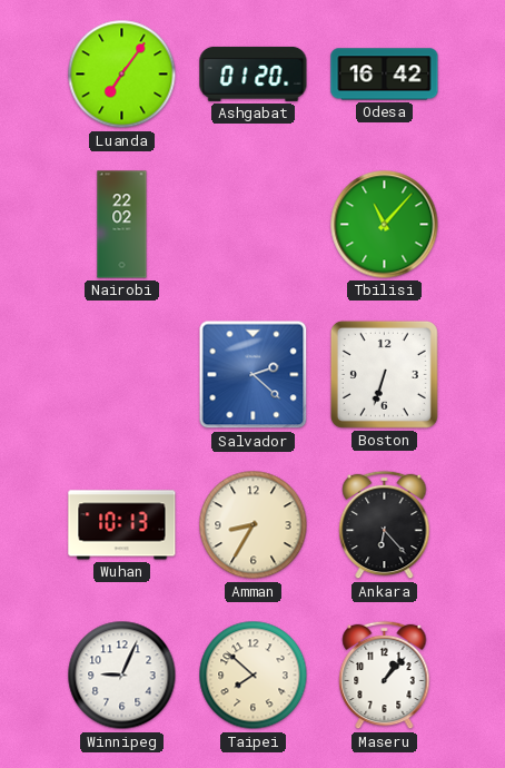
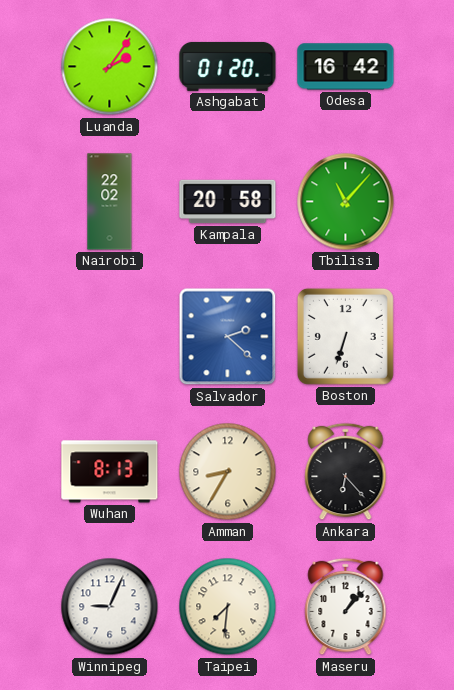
Luanda: 7:06 -> 2:06 (110, 67)
Kampala: none -> 20:58 (228, 202)
Wuhan: 10:13 -> 8:13 (110, 472)
Taipei: 7:52 -> 7:31 (228, 607)
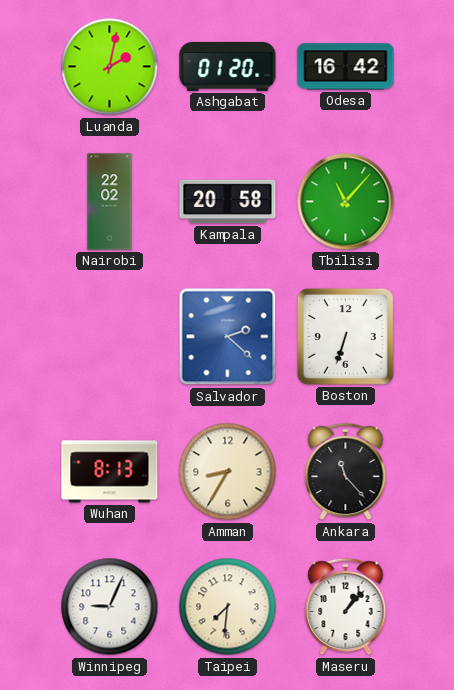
Luanda: 2:06 -> 2:02 (110, 67)
Ankara: 6:23 -> 11:23 (346, 472)
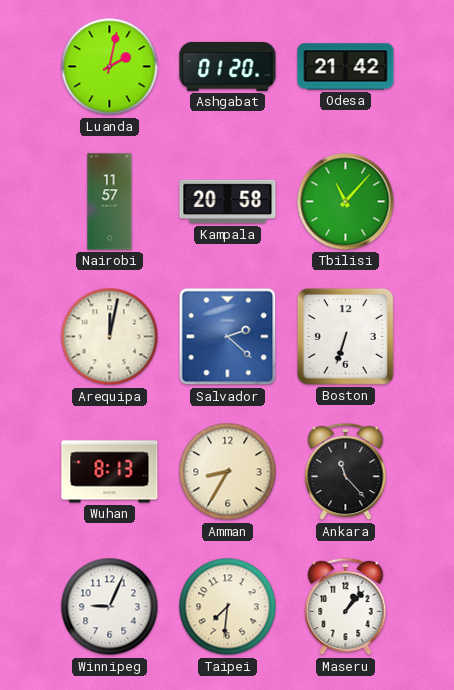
Odesa: 16:42 -> 21:42 (346, 67)
Nairobi: 22:02 -> 11:57 (110, 202)
Arequipa: none -> 12:02 (110, 337)
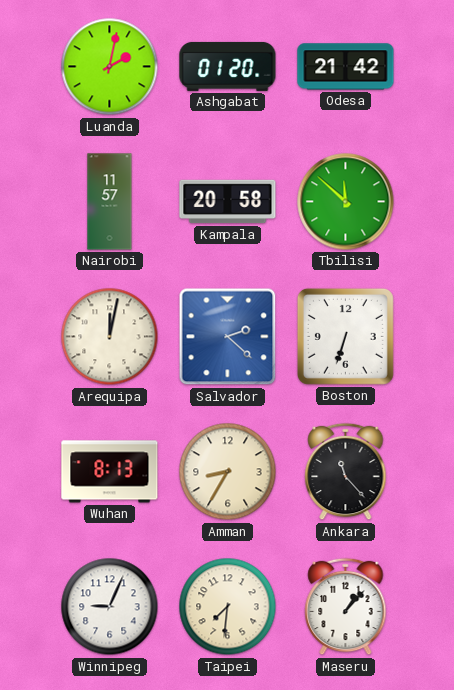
Tbilisi: 11:07 -> 11:52 (346, 202)
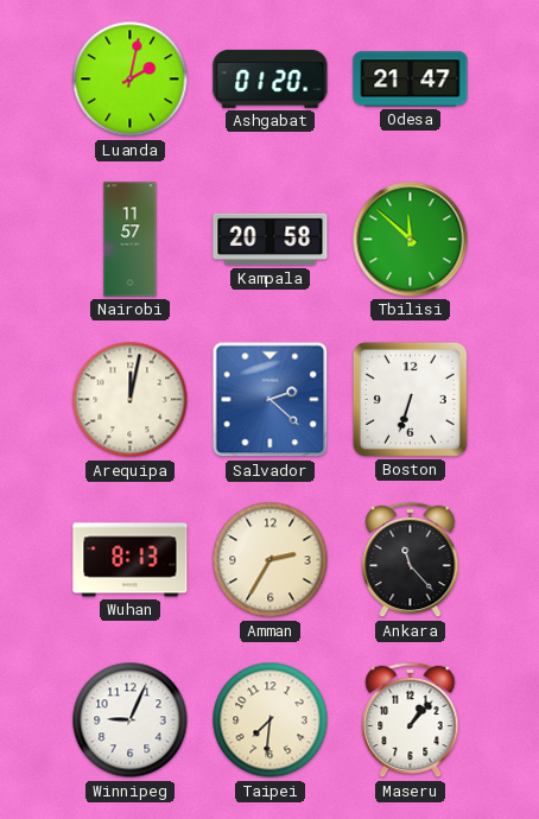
Odesa: 21:42 -> 21:47 (411, 80)
Amman: 8:35 -> 2:35 (271, 560)
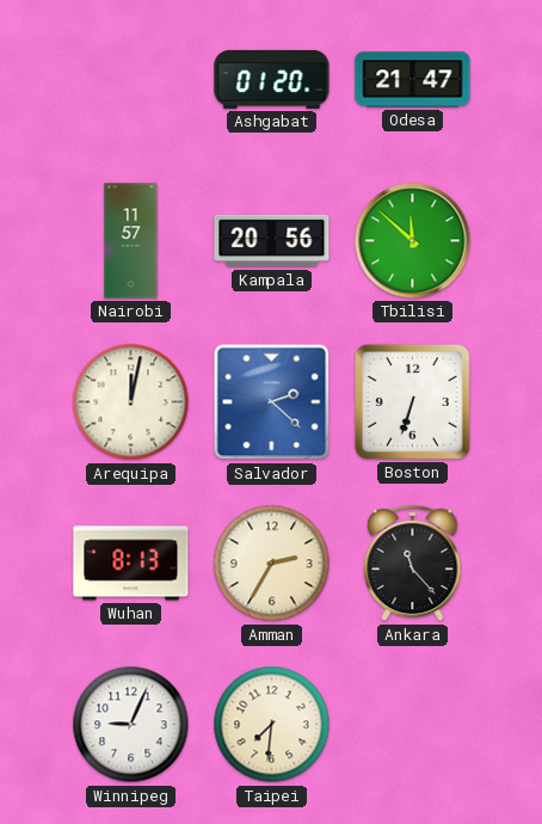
Luanda: 2:02 -> none (131, 80)
Kampala: 20:58 -> 20:56 (272, 241)
Maseru: 1:07 -> none (411, 720)
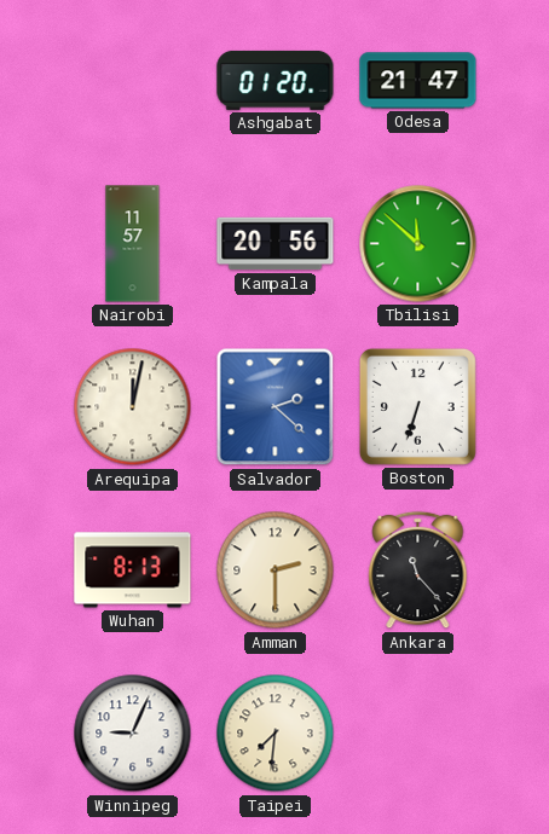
Amman: 2:35 -> 2:30 (276, 571)
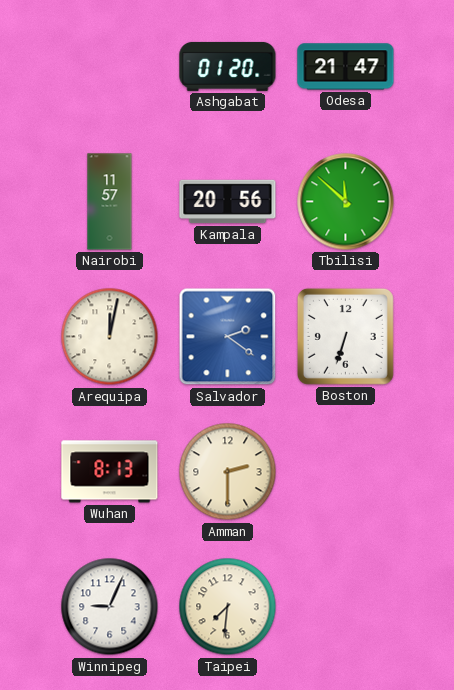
Salvador: 2:22 -> 2:21 (228, 337)
Ankara: 11:23 -> none (418, 571)
